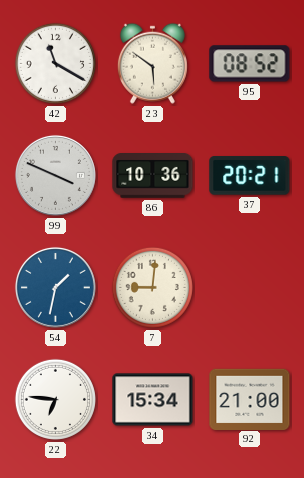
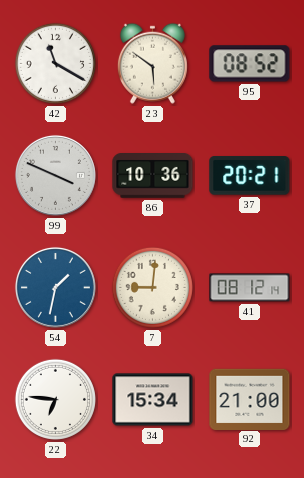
41: none -> 08:12 (250, 288)
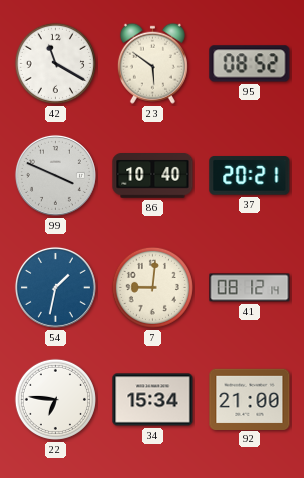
86: 10:36 -> 10:40 (153, 176)
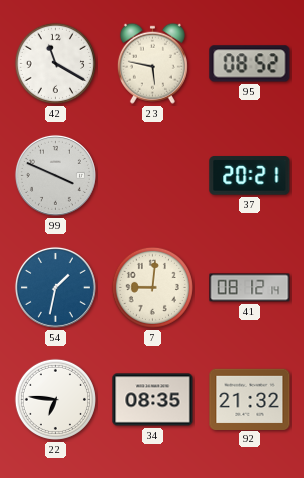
23: 5:51 -> 5:47 (152, 63)
86: 10:40 -> none (153, 176)
34: 15:34 -> 08:35 (153, 400)
92: 21:00 -> 21:32 (250, 399)
